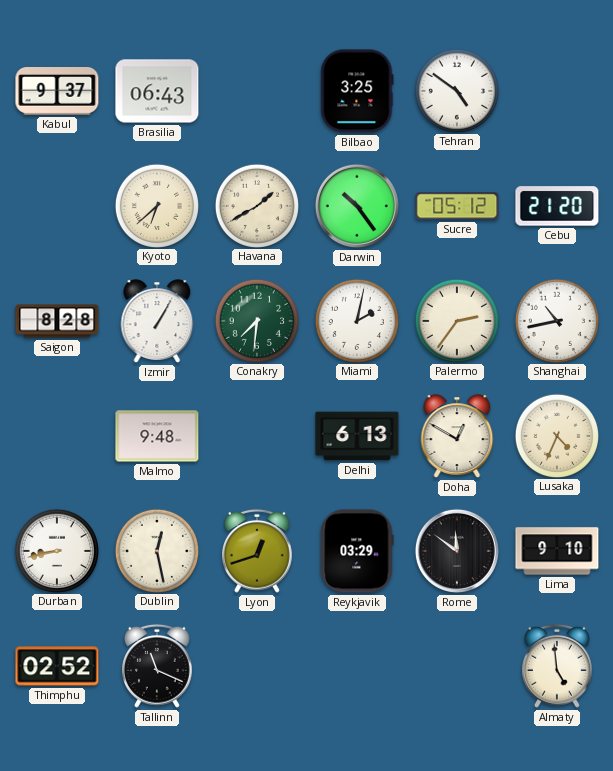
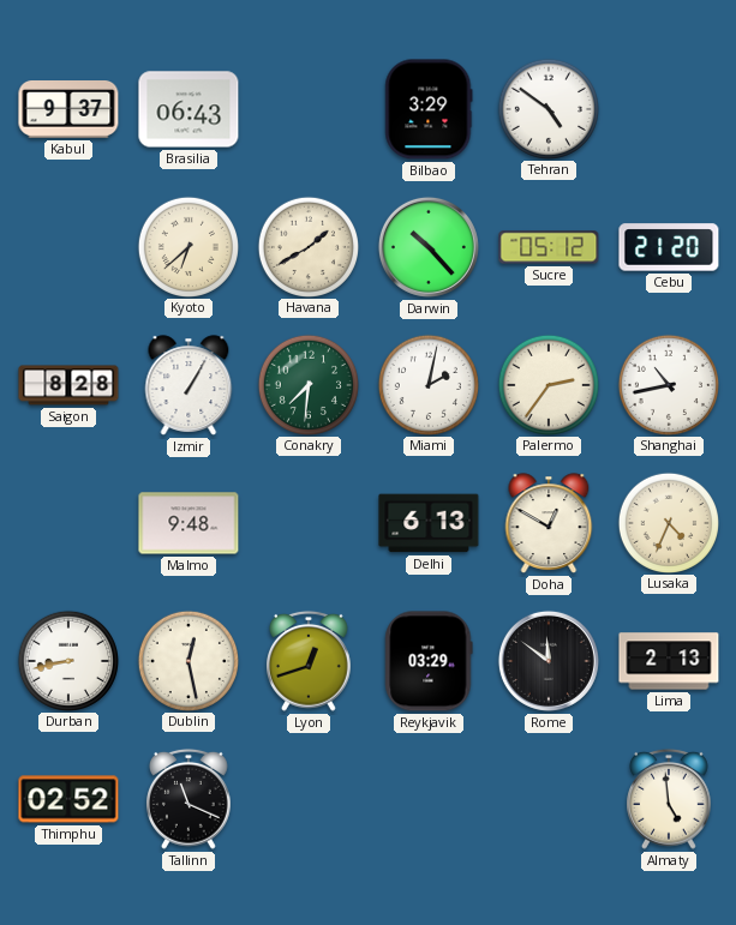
Bilbao: 3:25 -> 3:29 (429, 109)
Darwin: 10:24 -> 10:23 (429, 247)
Lima: 9:10 -> 2:13 (669, 661)
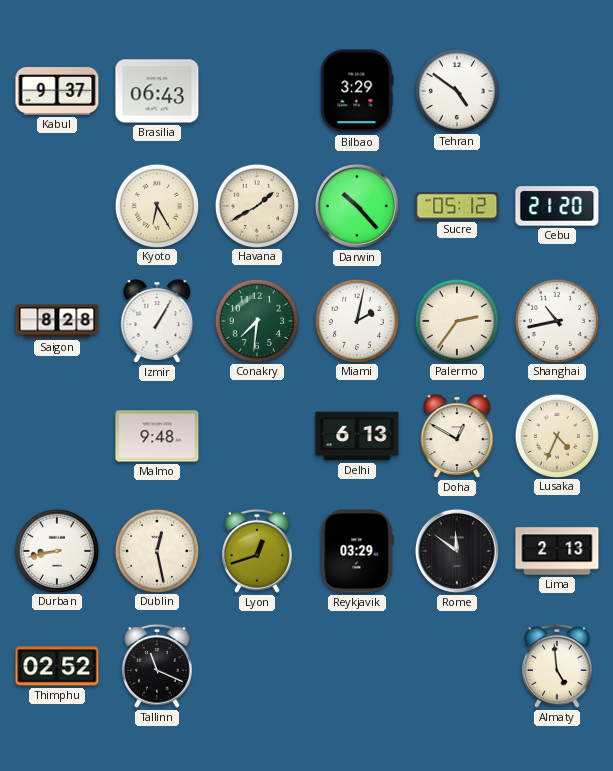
Kyoto: 6:38 -> 6:25 (156, 205)
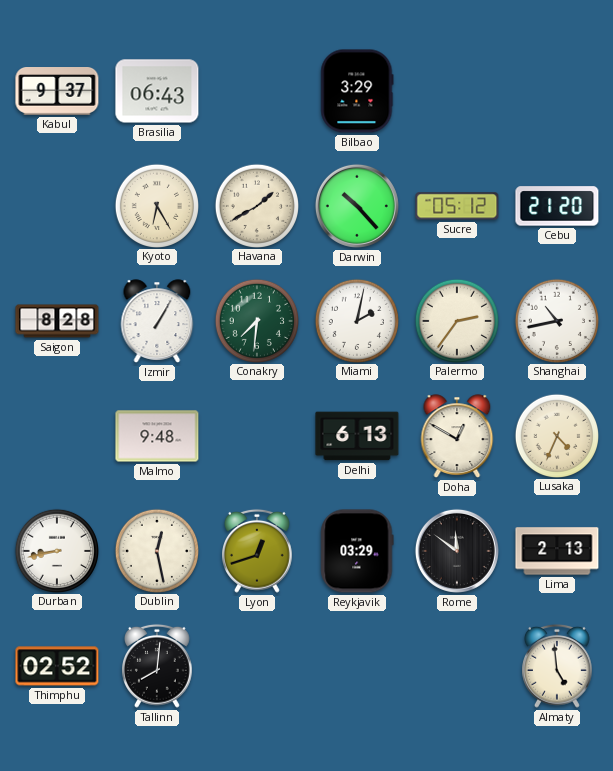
Tehran: 4:51 -> none (456, 90)
Tallinn: 11:19 -> 8:01 (158, 666)
